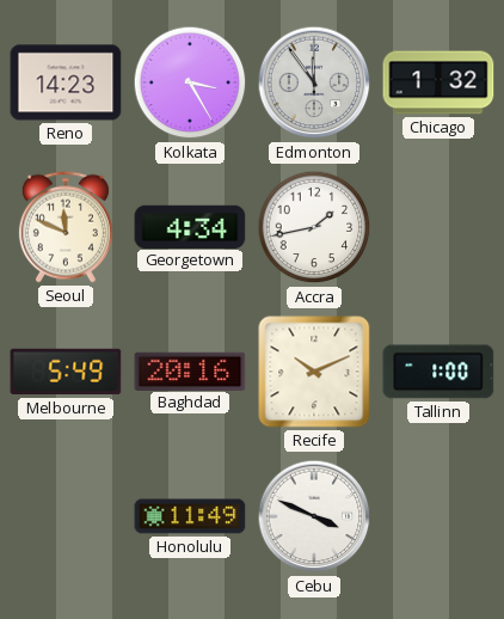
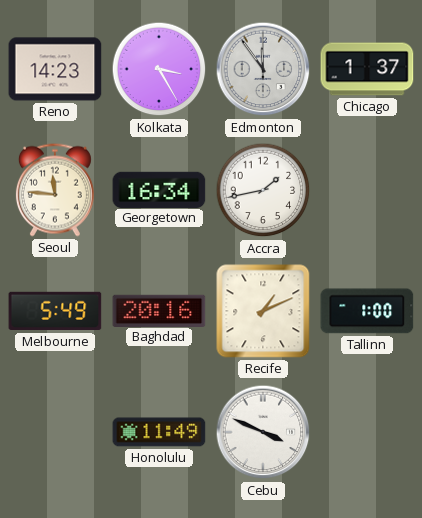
Chicago: 1:32 -> 1:37 (367, 69)
Seoul: 11:49 -> 11:46 (55, 190)
Georgetown: 4:34 -> 16:34 (159, 189)
Recife: 10:11 -> 1:11 (263, 311)
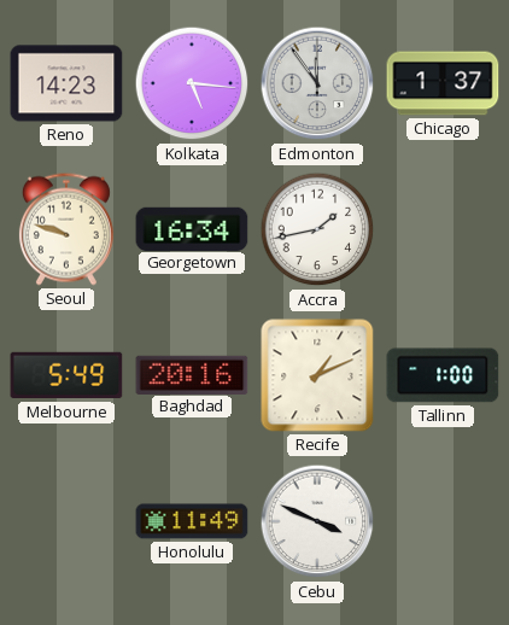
Kolkata: 3:25 -> 5:16 (192, 83)
Seoul: 11:46 -> 9:48 (66, 229)
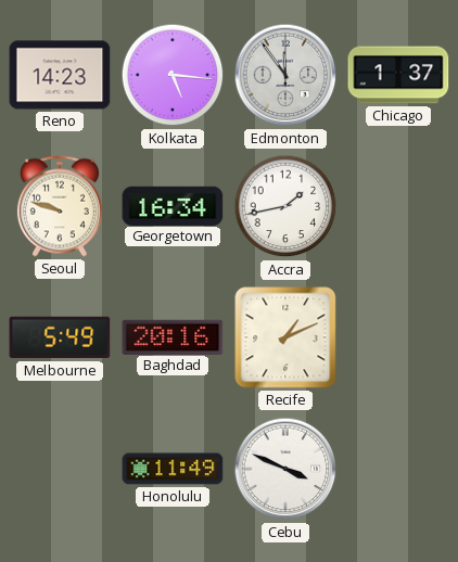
Tallinn: 1:00 -> none (443, 375)
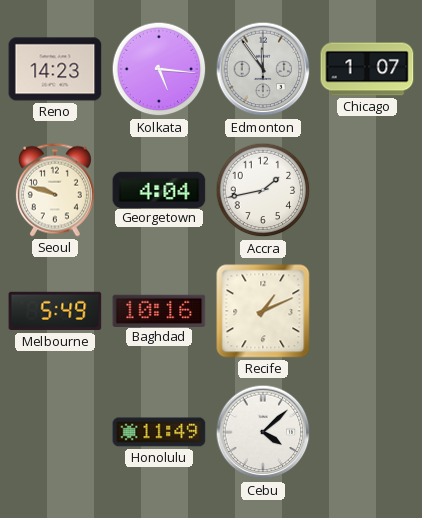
Chicago: 1:37 -> 1:07 (367, 69)
Georgetown: 16:34 -> 4:04 (159, 189)
Baghdad: 20:16 -> 10:16 (159, 310)
Cebu: 3:49 -> 4:08 (263, 432)
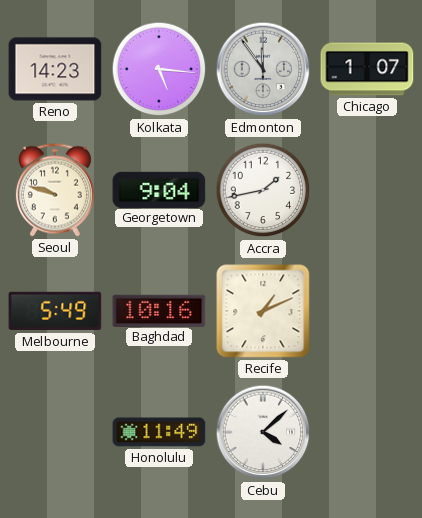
Georgetown: 4:04 -> 9:04 (159, 189)
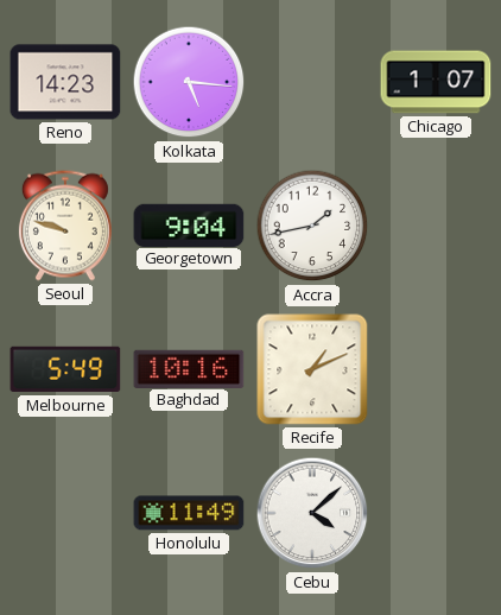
Edmonton: 11:54 -> none (263, 69)
